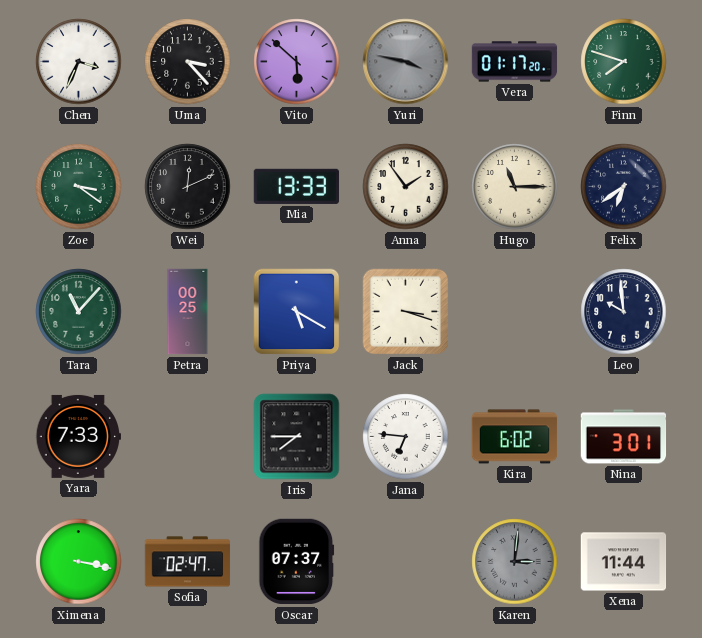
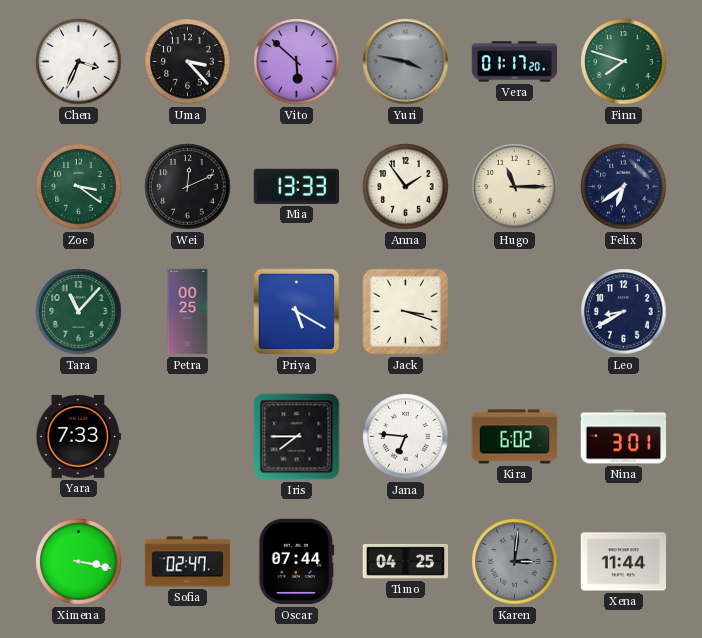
Leo: 9:59 -> 8:40 (624, 312)
Oscar: 07:37 -> 07:44 (297, 562)
Timo: none -> 04:25 (406, 561)
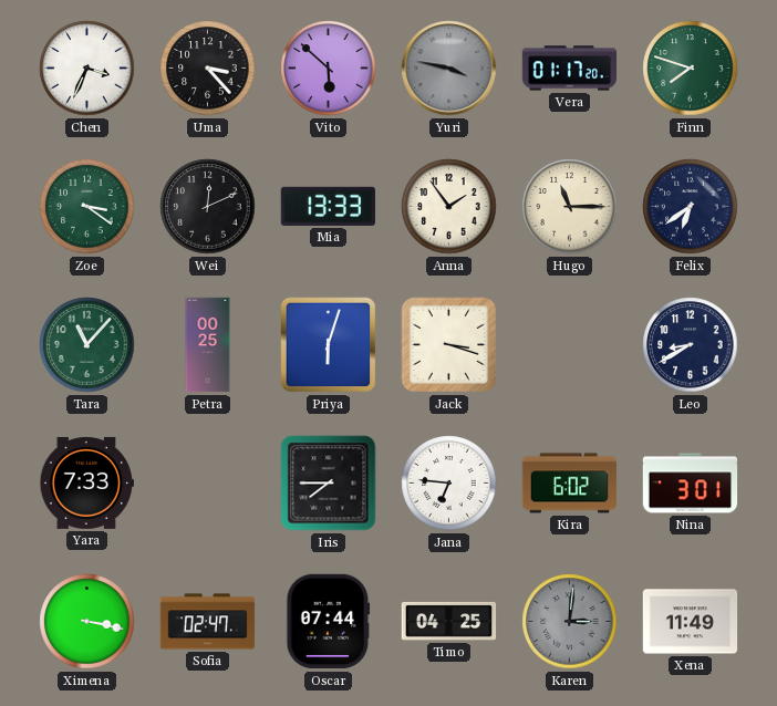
Priya: 5:20 -> 6:03 (329, 345)
Xena: 11:44 -> 11:49 (691, 622)
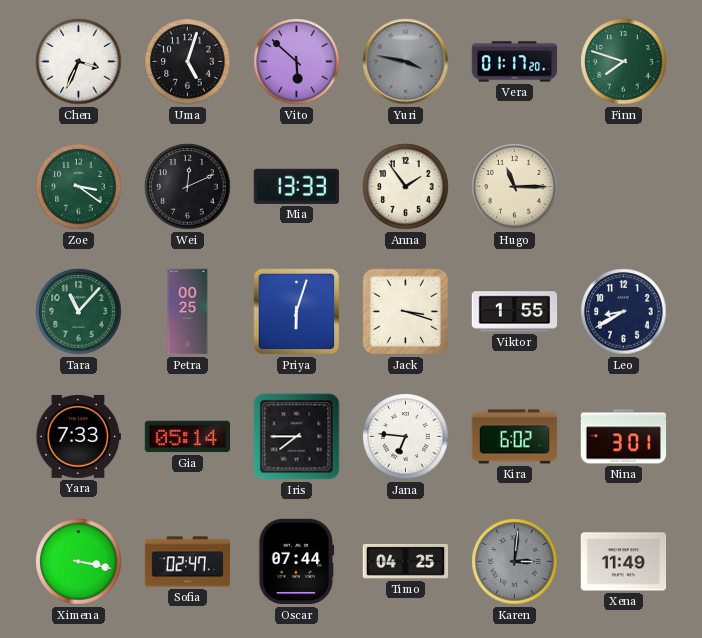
Uma: 3:23 -> 5:03 (188, 62)
Felix: 6:39 -> none (691, 207)
Viktor: none -> 1:55 (515, 312)
Gia: none -> 05:14 (188, 437)
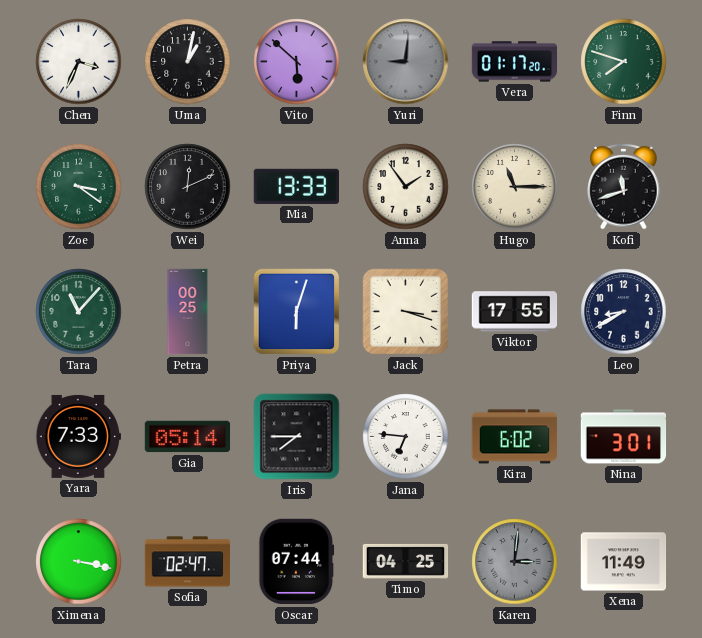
Uma: 5:03 -> 1:02 (188, 62)
Yuri: 3:47 -> 9:01 (406, 62)
Kofi: none -> 11:42 (624, 186)
Viktor: 1:55 -> 17:55 (515, 312)
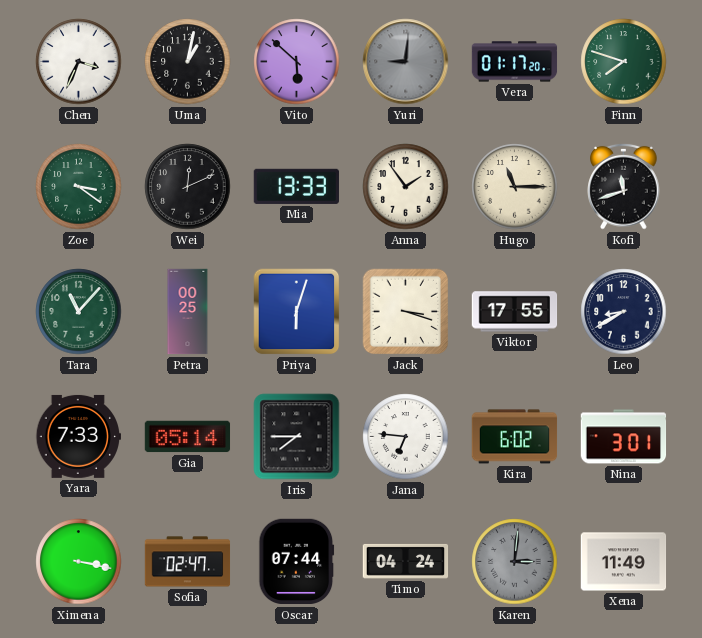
Timo: 04:25 -> 04:24 (406, 561)
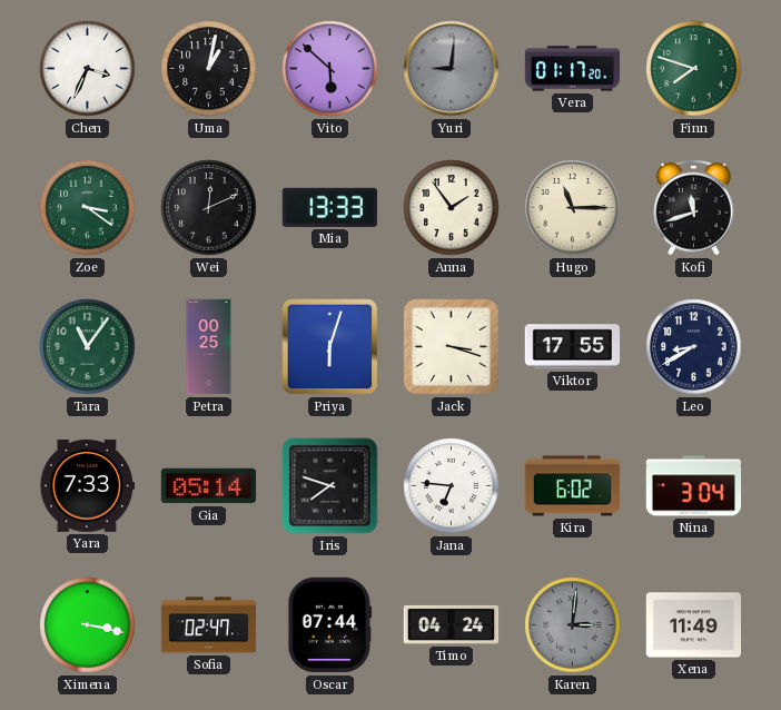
Tara: 11:07 -> 11:06 (88, 347)
Iris: 7:45 -> 7:48 (330, 486)
Nina: 3:01 -> 3:04 (694, 486)
